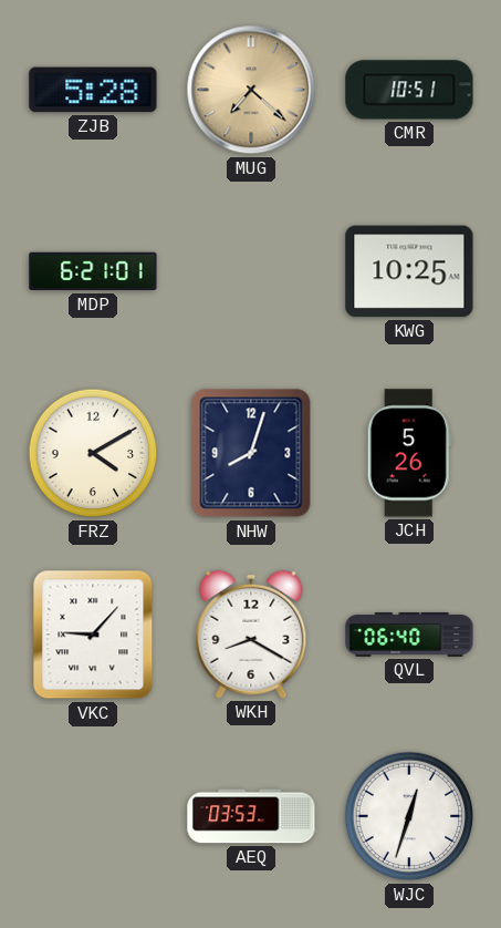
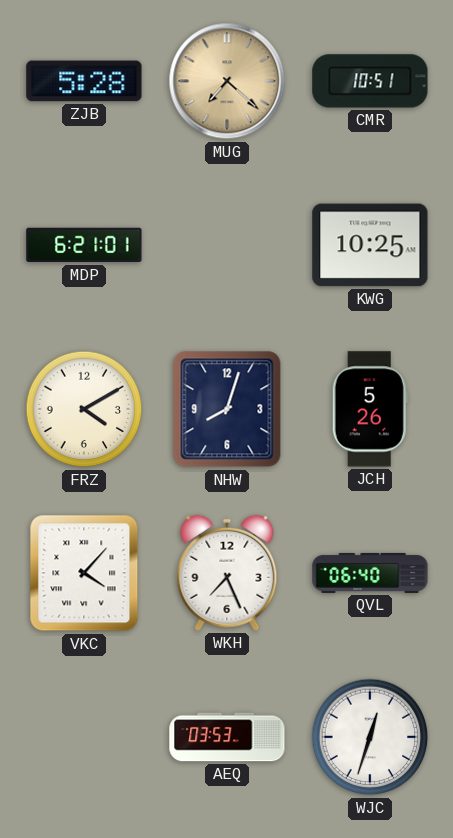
VKC: 9:07 -> 4:07 (84, 573)
WKH: 8:20 -> 7:26 (227, 573)
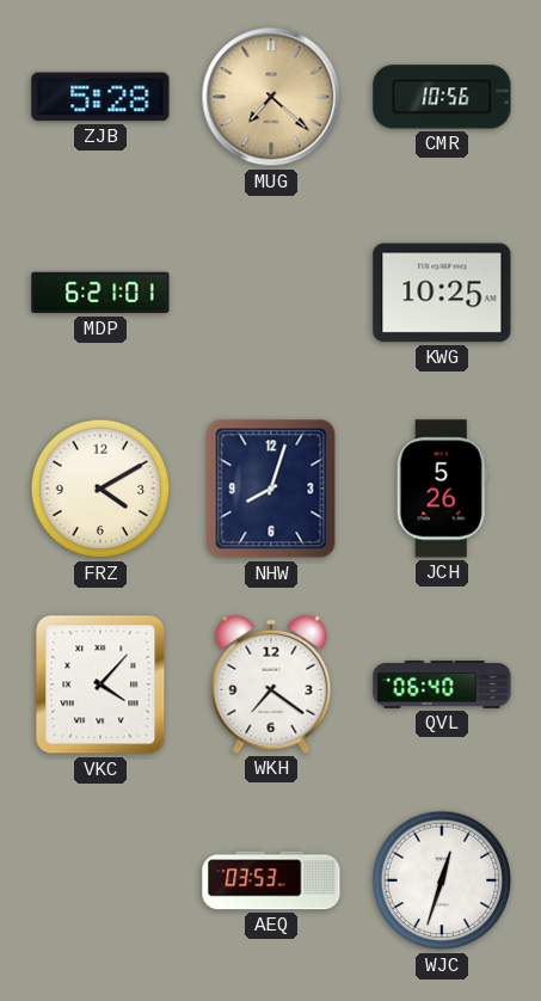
CMR: 10:51 -> 10:56 (442, 97)
WKH: 7:26 -> 7:21 (271, 684)
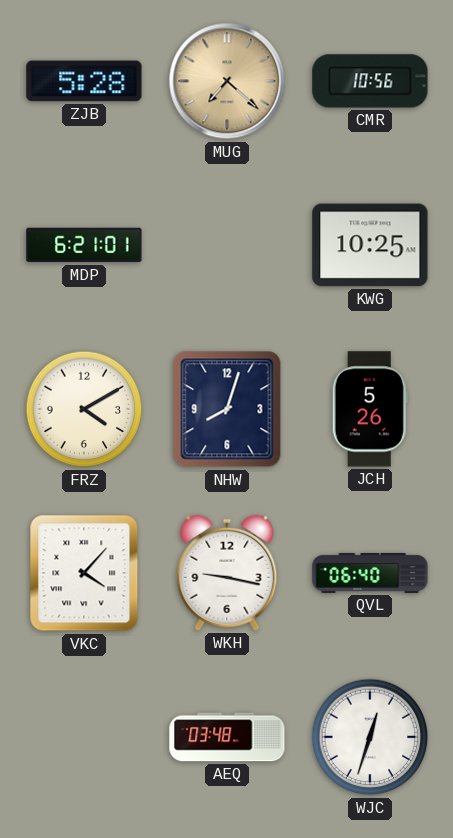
WKH: 7:21 -> 9:17 (227, 573)
AEQ: 03:53 -> 03:48 (227, 737)
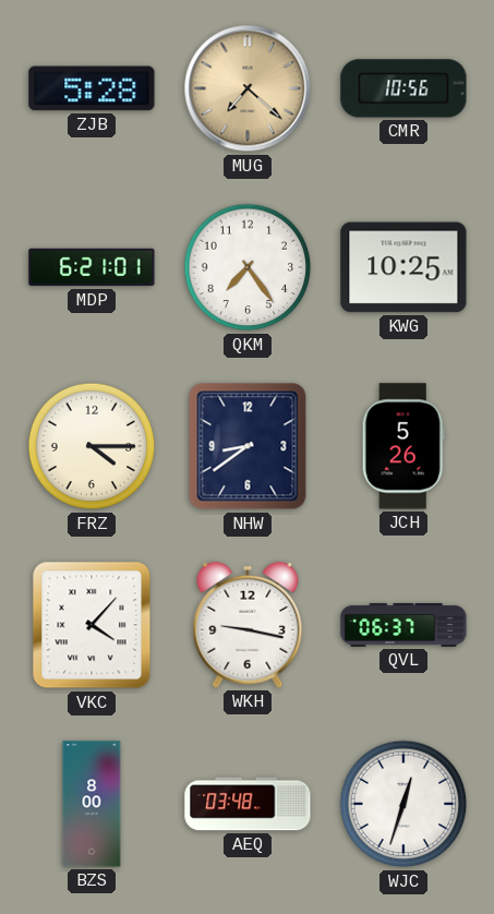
QKM: none -> 7:24 (248, 267)
FRZ: 4:10 -> 4:15 (92, 446)
NHW: 8:03 -> 8:39 (248, 446)
QVL: 06:40 -> 06:37 (403, 625)
BZS: none -> 8:00 (92, 804)
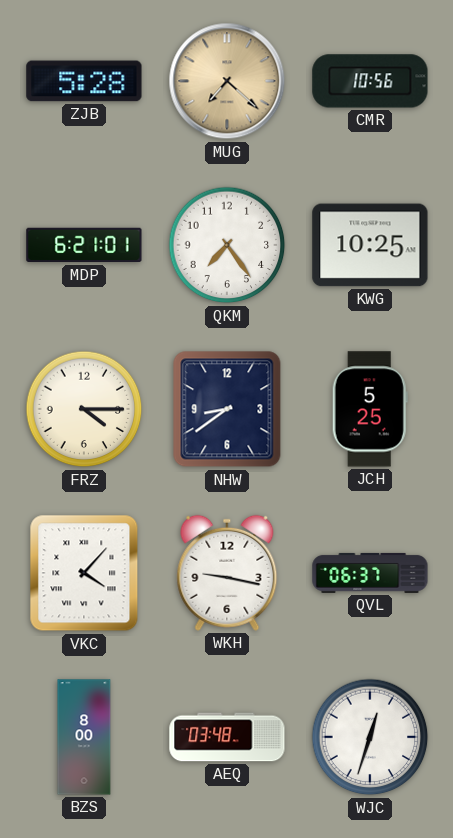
JCH: 5:26 -> 5:25 (370, 409)
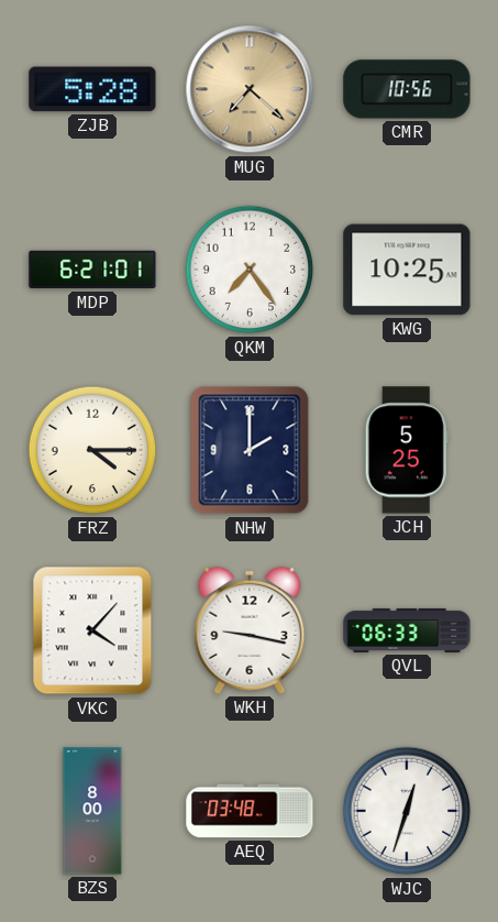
NHW: 8:39 -> 2:00 (250, 450)
QVL: 06:37 -> 06:33 (407, 630)
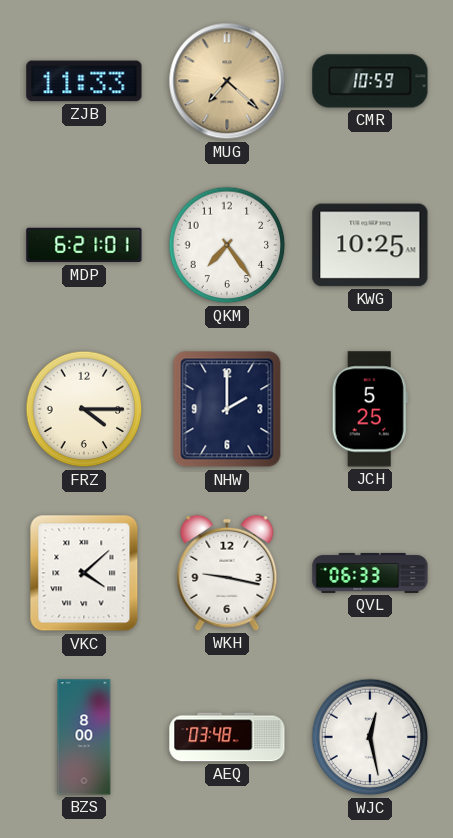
ZJB: 5:28 -> 11:33 (84, 81)
CMR: 10:56 -> 10:59 (370, 81)
VKC: 4:07 -> 4:08 (84, 573)
WJC: 12:33 -> 12:28 (370, 737)
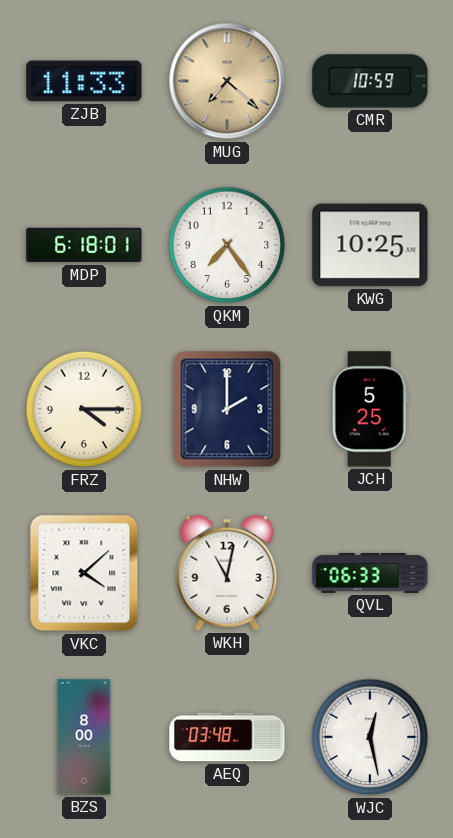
MDP: 6:21 -> 6:18 (84, 245)
WKH: 9:17 -> 11:02 (227, 573)
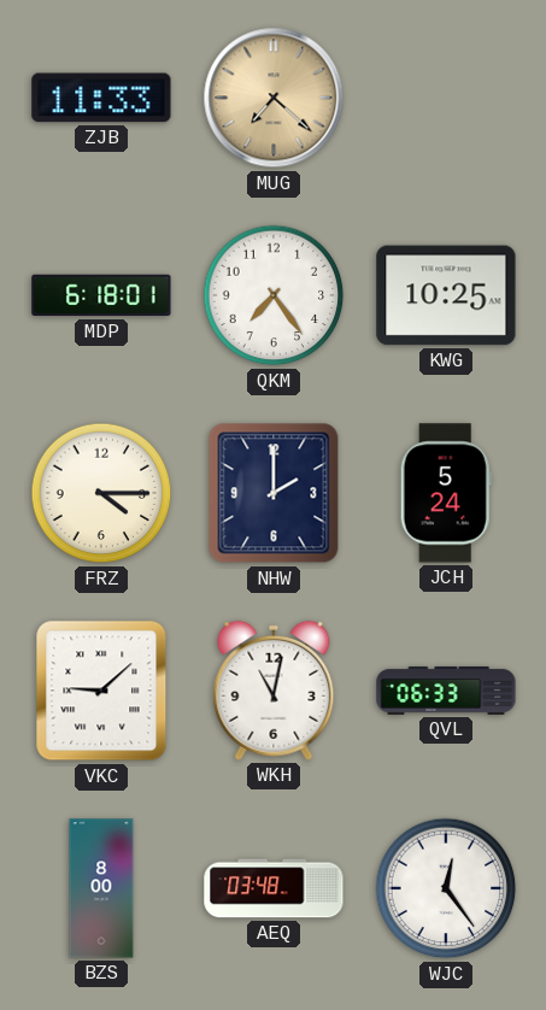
CMR: 10:59 -> none (370, 81)
JCH: 5:25 -> 5:24 (446, 493)
VKC: 4:08 -> 9:08 (101, 691)
WJC: 12:28 -> 12:24 (446, 888)
